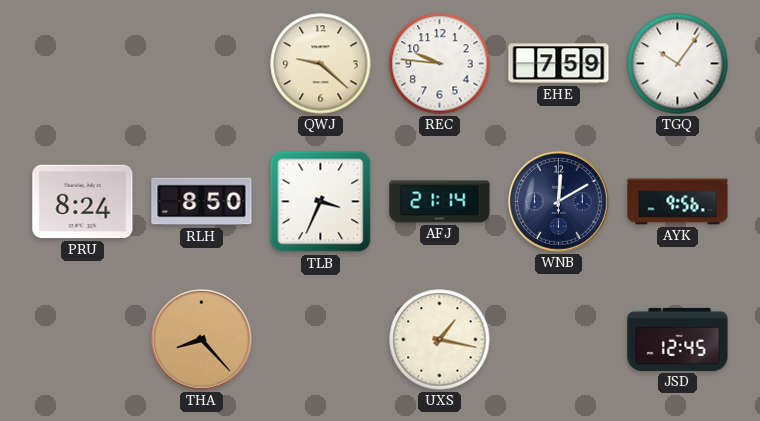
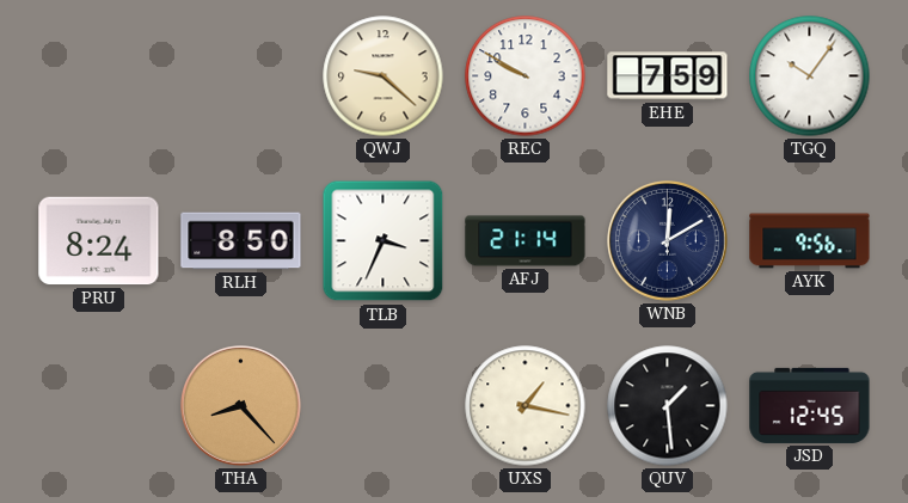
REC: 9:46 -> 9:50 (526, 76)
QUV: none -> 1:29 (668, 406)
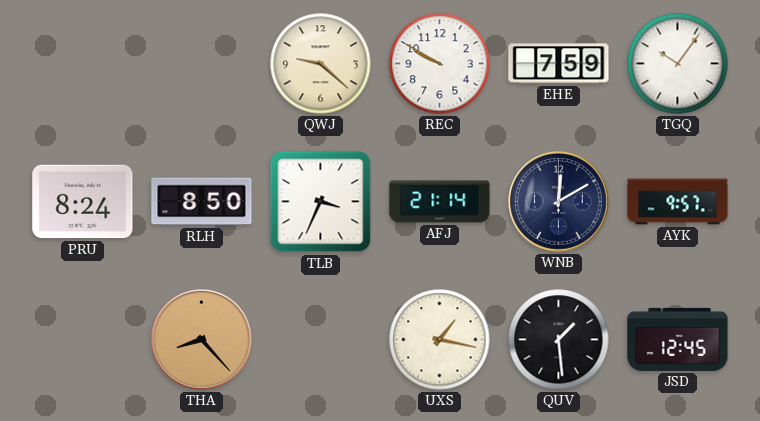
AYK: 9:56 -> 9:57 (678, 202)
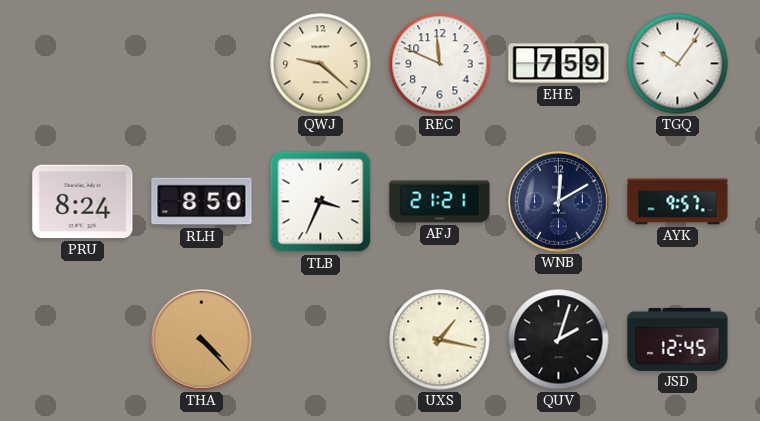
REC: 9:50 -> 11:49 (440, 64)
AFJ: 21:14 -> 21:21 (440, 202)
THA: 8:23 -> 4:23 (202, 340)
QUV: 1:29 -> 2:03 (559, 340)
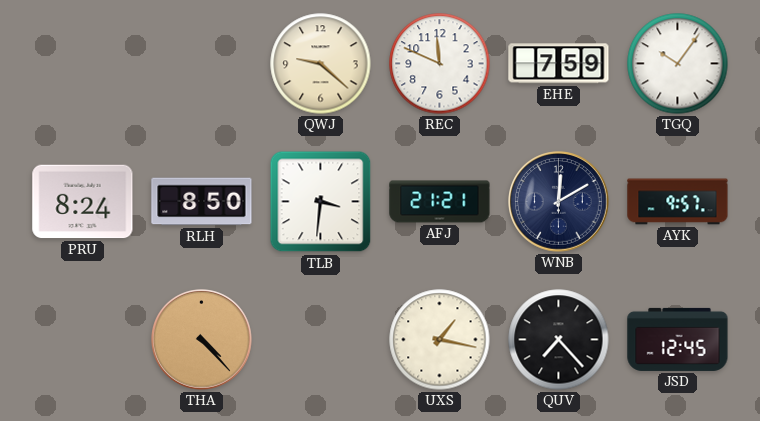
TLB: 3:34 -> 3:31 (321, 202)
QUV: 2:03 -> 7:23 (559, 340)
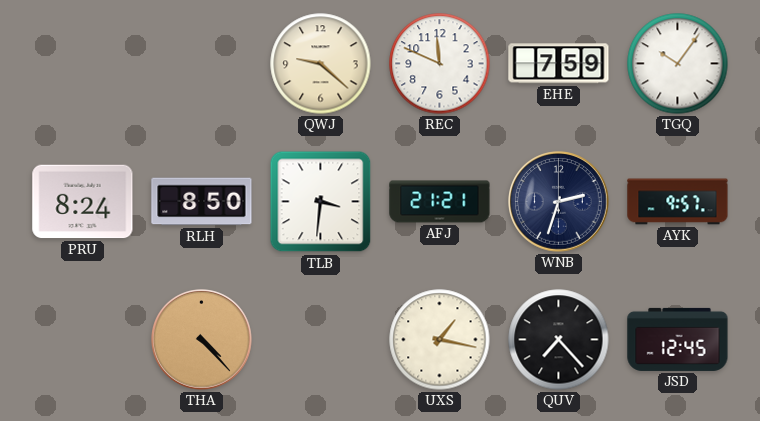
WNB: 12:10 -> 2:33 (559, 202)
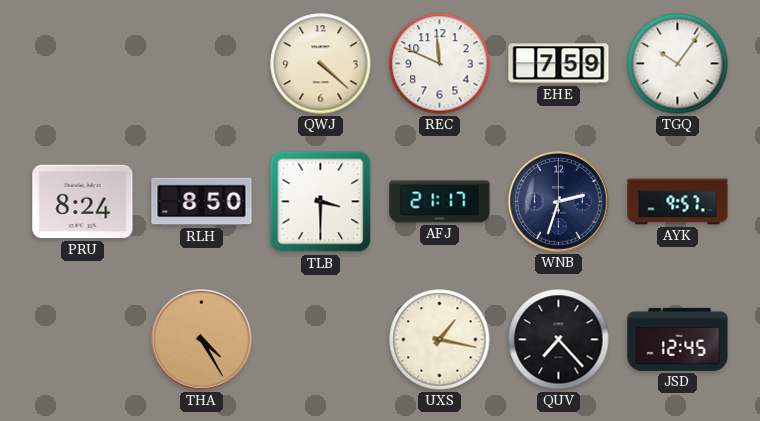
QWJ: 9:22 -> 4:22 (321, 64)
TLB: 3:31 -> 3:30 (321, 202)
AFJ: 21:21 -> 21:17 (440, 202)
THA: 4:23 -> 4:25 (202, 340)
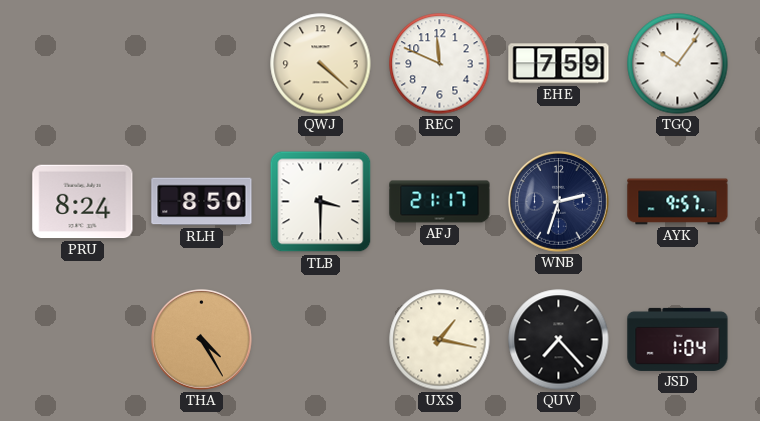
JSD: 12:45 -> 1:04 (678, 339)
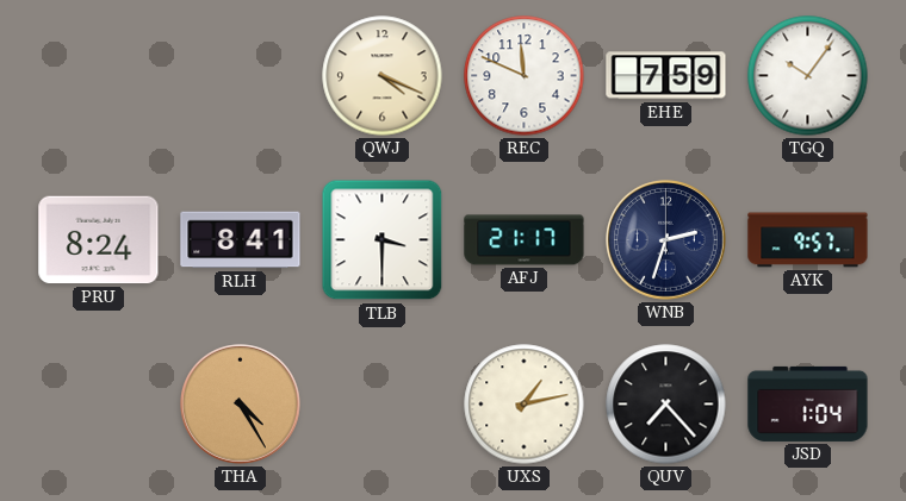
QWJ: 4:22 -> 4:19 (383, 76)
RLH: 8:50 -> 8:41 (241, 240)
UXS: 1:17 -> 1:13 (525, 405)
